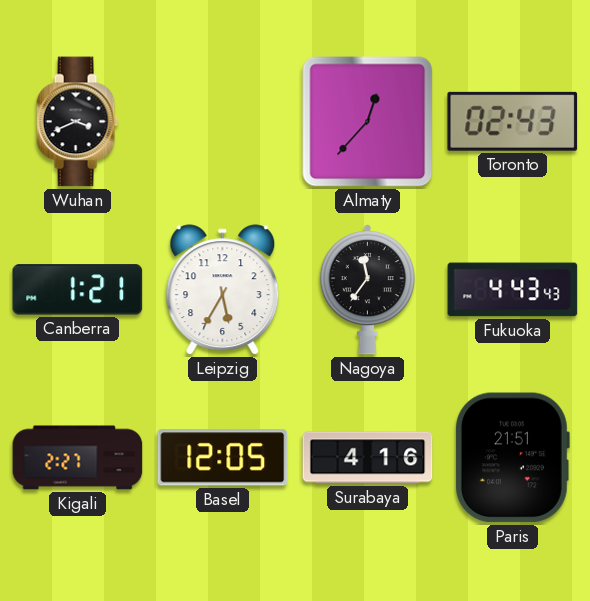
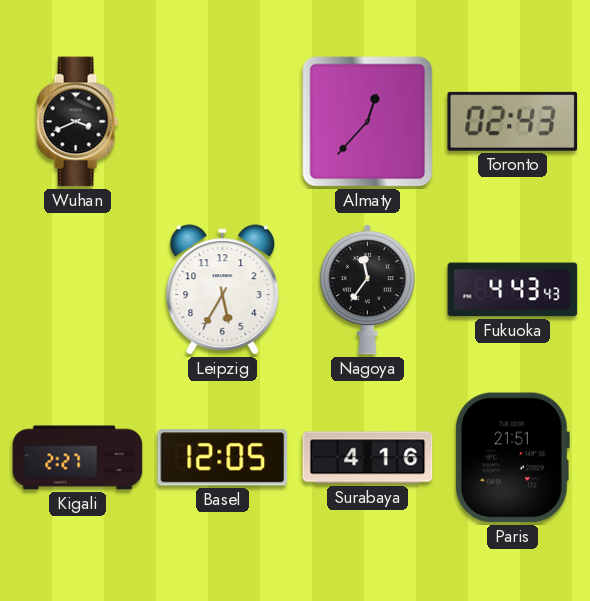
Canberra: 1:21 -> none (78, 290)
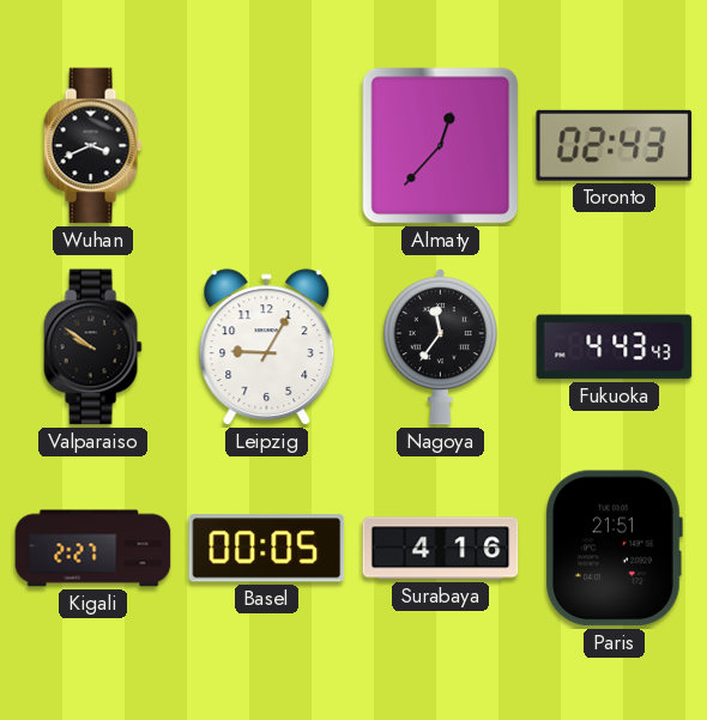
Valparaiso: none -> 9:51 (92, 347)
Leipzig: 5:35 -> 9:05 (267, 347)
Basel: 12:05 -> 00:05 (267, 549)
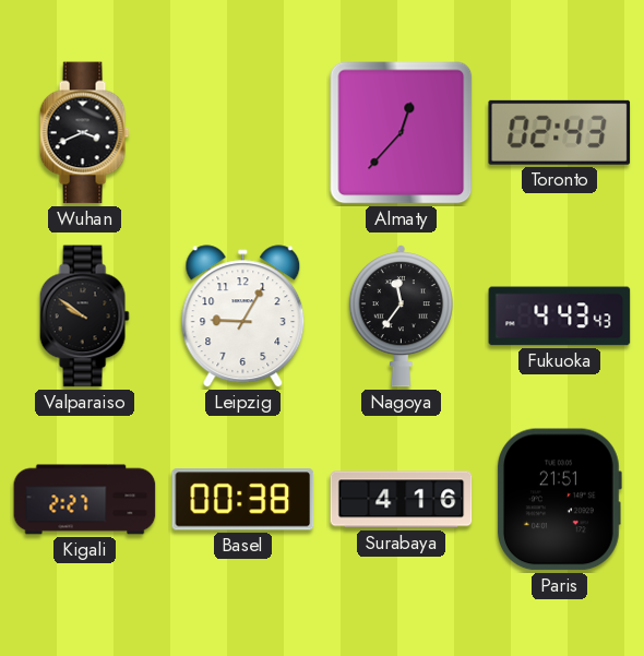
Basel: 00:05 -> 00:38 (243, 500)
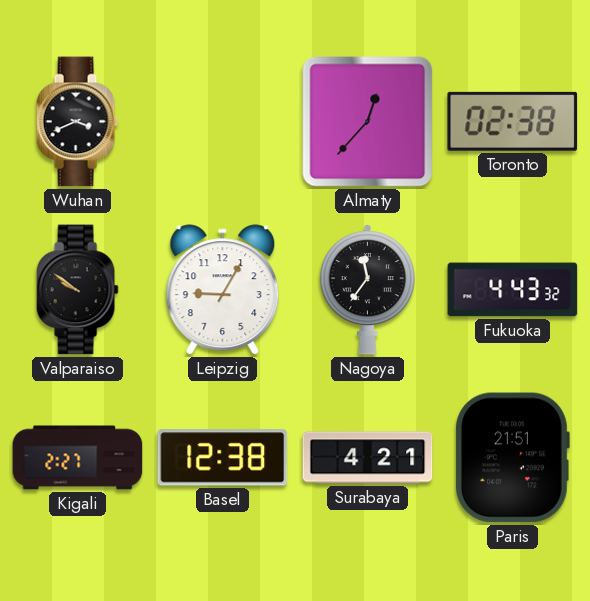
Toronto: 02:43 -> 02:38 (513, 121)
Fukuoka: 4:43:43 -> 4:43:32 (513, 290)
Basel: 00:38 -> 12:38 (223, 458)
Surabaya: 4:16 -> 4:21 (368, 458)
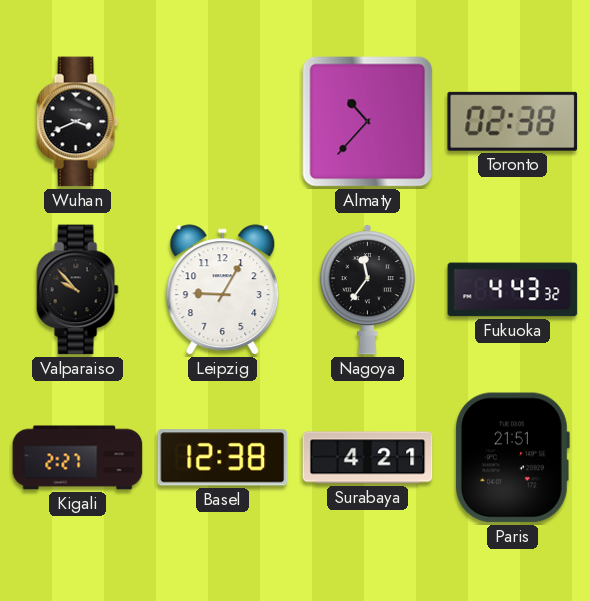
Almaty: 12:37 -> 10:37 (368, 122)
Valparaiso: 9:51 -> 9:53 (77, 290)
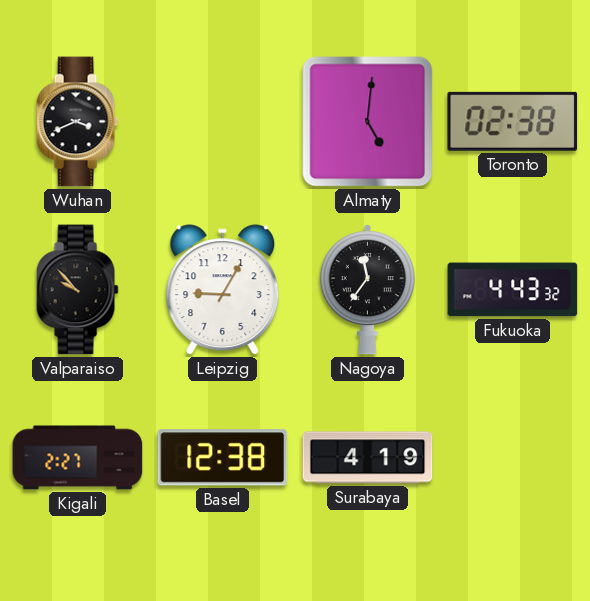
Almaty: 10:37 -> 5:01 (368, 122)
Surabaya: 4:21 -> 4:19 (368, 458)
Paris: 21:51 -> none (513, 458)
